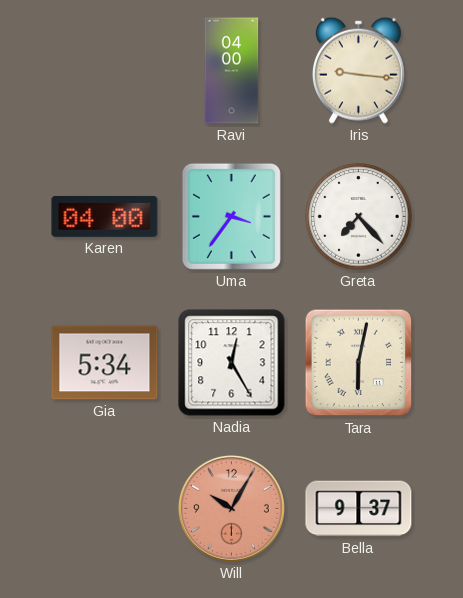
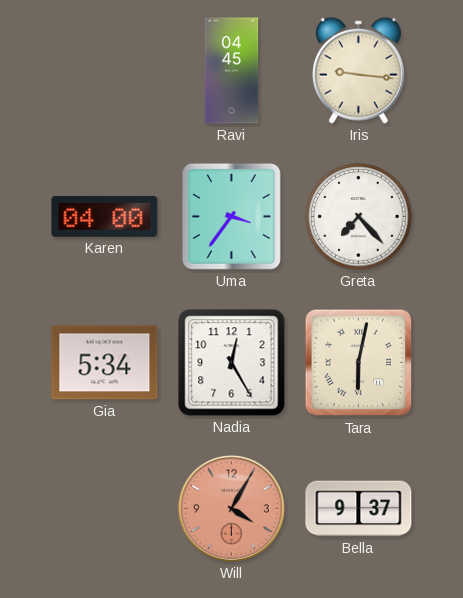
Ravi: 04:00 -> 04:45 (232, 71)
Will: 10:05 -> 4:05 (231, 508)
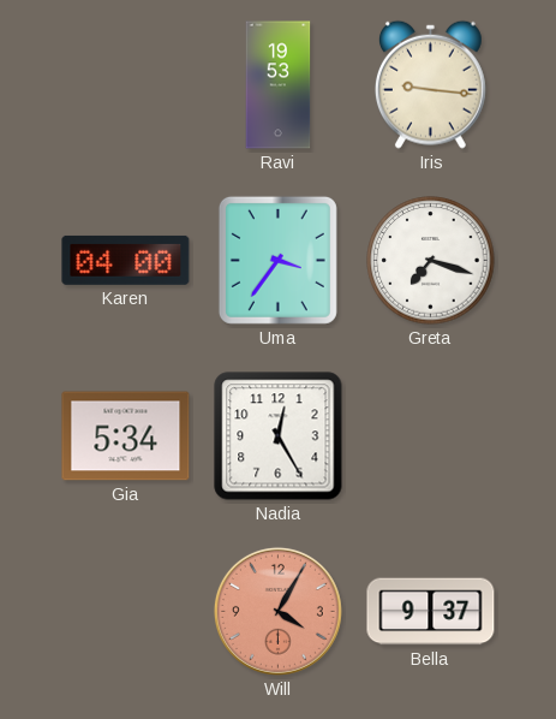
Ravi: 04:45 -> 19:53 (279, 85)
Greta: 7:23 -> 7:18 (431, 261)
Tara: 6:02 -> none (359, 363)
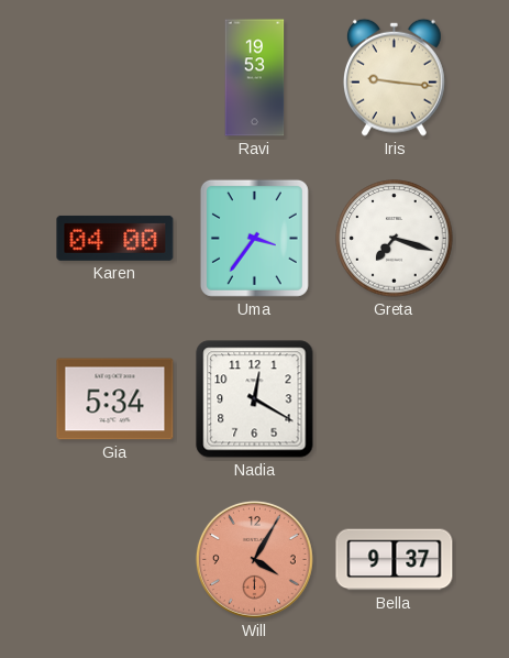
Nadia: 12:25 -> 12:20 (255, 399)
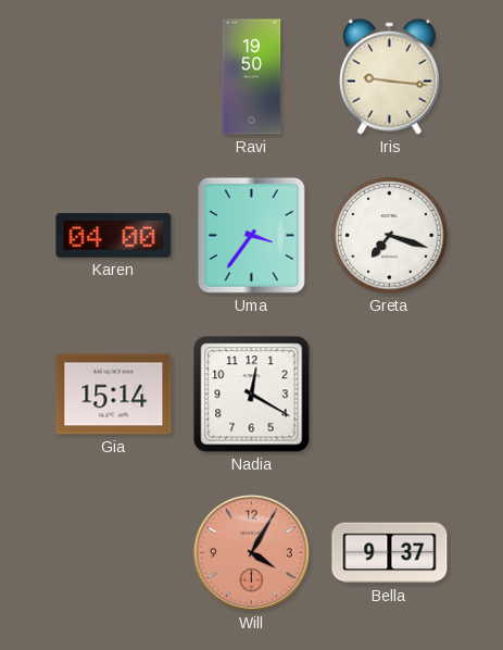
Ravi: 19:53 -> 19:50 (252, 77)
Gia: 5:34 -> 15:14 (114, 395)
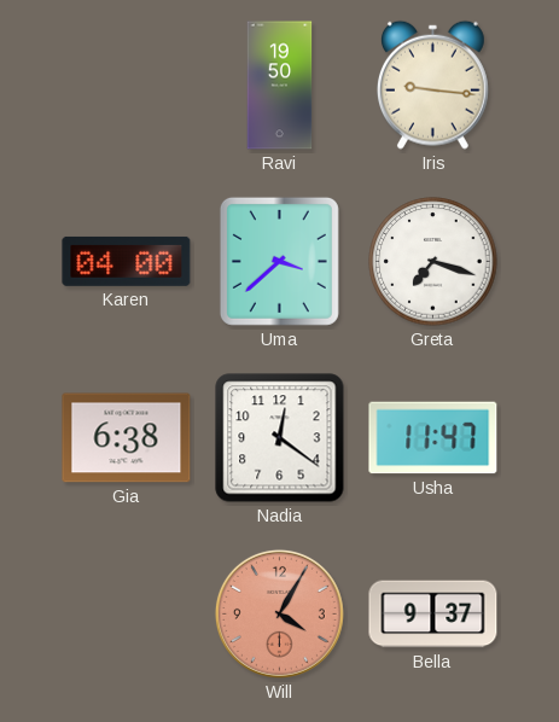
Uma: 3:36 -> 3:38 (279, 261)
Gia: 15:14 -> 6:38 (127, 438)
Nadia: 12:20 -> 12:21 (280, 438)
Usha: none -> 11:47 (433, 438)
